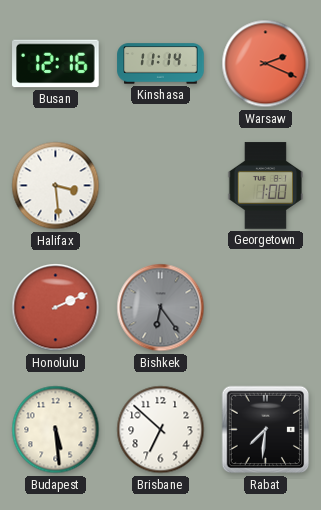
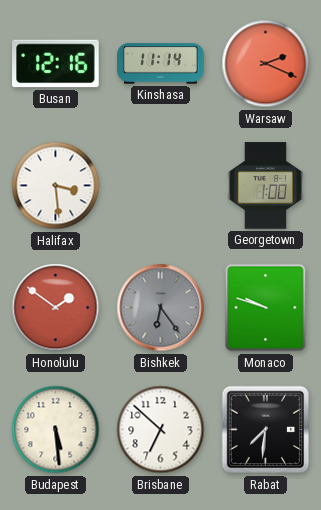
Honolulu: 2:11 -> 1:51 (56, 308)
Monaco: none -> 9:48 (266, 308)
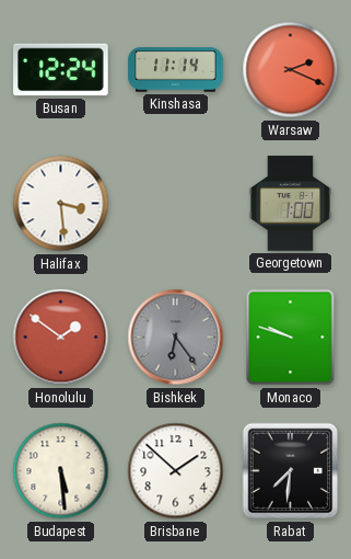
Busan: 12:16 -> 12:24 (61, 70)
Brisbane: 6:52 -> 1:52 (176, 471)
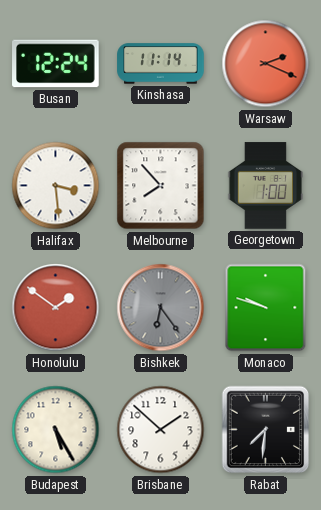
Melbourne: none -> 7:53 (161, 186)
Budapest: 5:29 -> 5:25 (56, 430)
